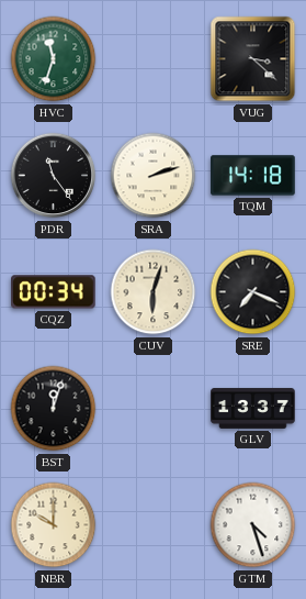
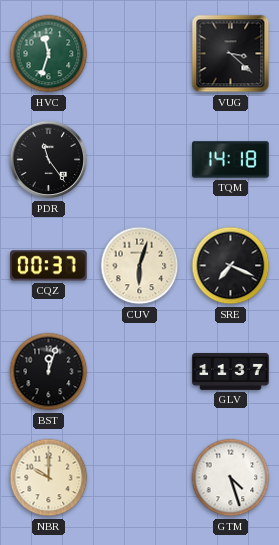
SRA: 2:12 -> none (154, 176)
CQZ: 00:34 -> 00:37 (49, 266)
GLV: 13:37 -> 11:37 (231, 371)
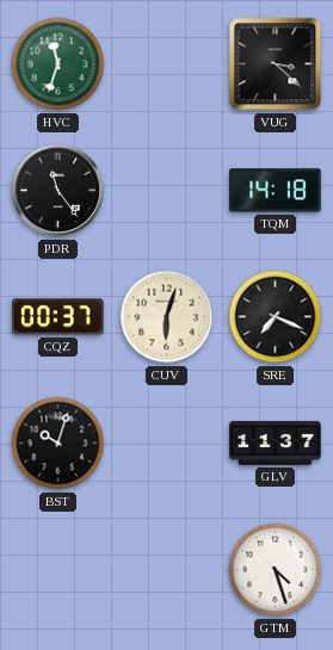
BST: 12:03 -> 10:03 (58, 444)
NBR: 10:00 -> none (49, 478)
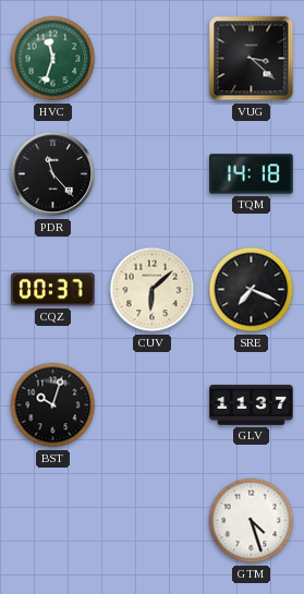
PDR: 11:24 -> 11:23 (53, 174)
CUV: 6:03 -> 6:08 (153, 290)
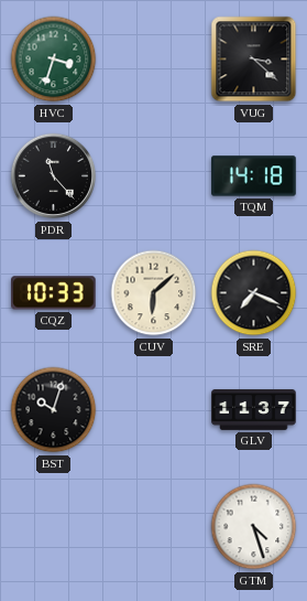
HVC: 11:33 -> 3:33 (54, 60)
CQZ: 00:37 -> 10:33 (54, 293)
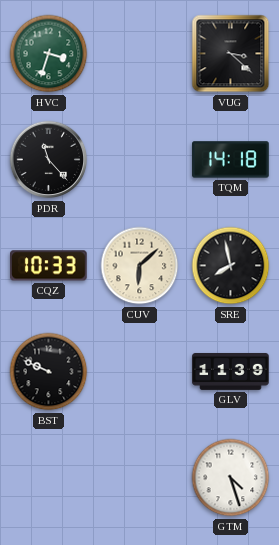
SRE: 7:19 -> 7:58 (231, 266)
BST: 10:03 -> 9:49 (49, 372)
GLV: 11:37 -> 11:39 (231, 371)
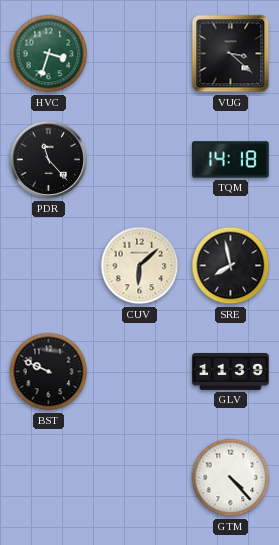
CQZ: 10:33 -> none (49, 266)
GTM: 4:27 -> 4:23 (231, 478)
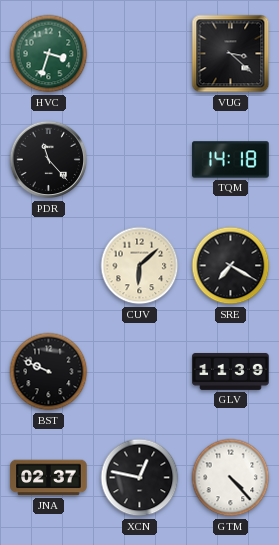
SRE: 7:58 -> 7:20 (231, 266)
JNA: none -> 02:37 (49, 478)
XCN: none -> 12:47 (140, 478)
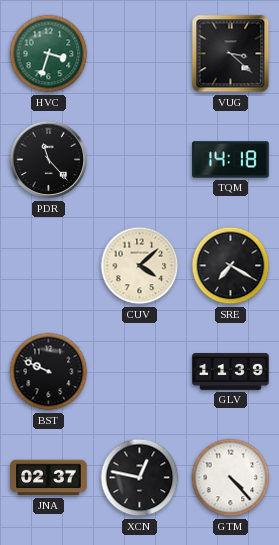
CUV: 6:08 -> 4:08 (140, 266)
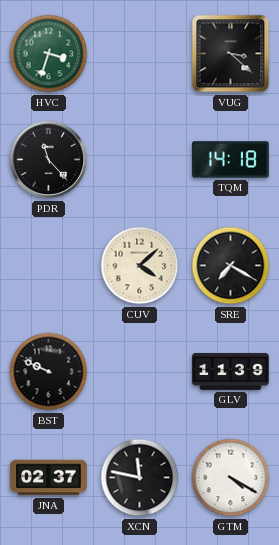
XCN: 12:47 -> 11:47 (140, 478)
GTM: 4:23 -> 4:20 (231, 478)
